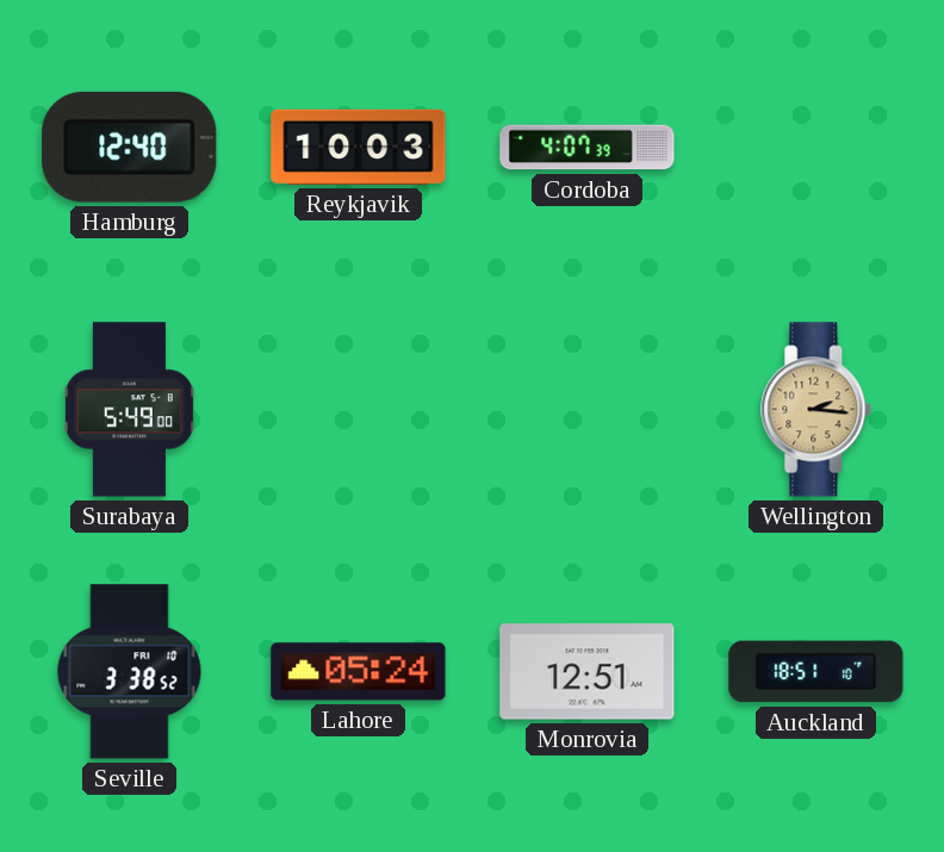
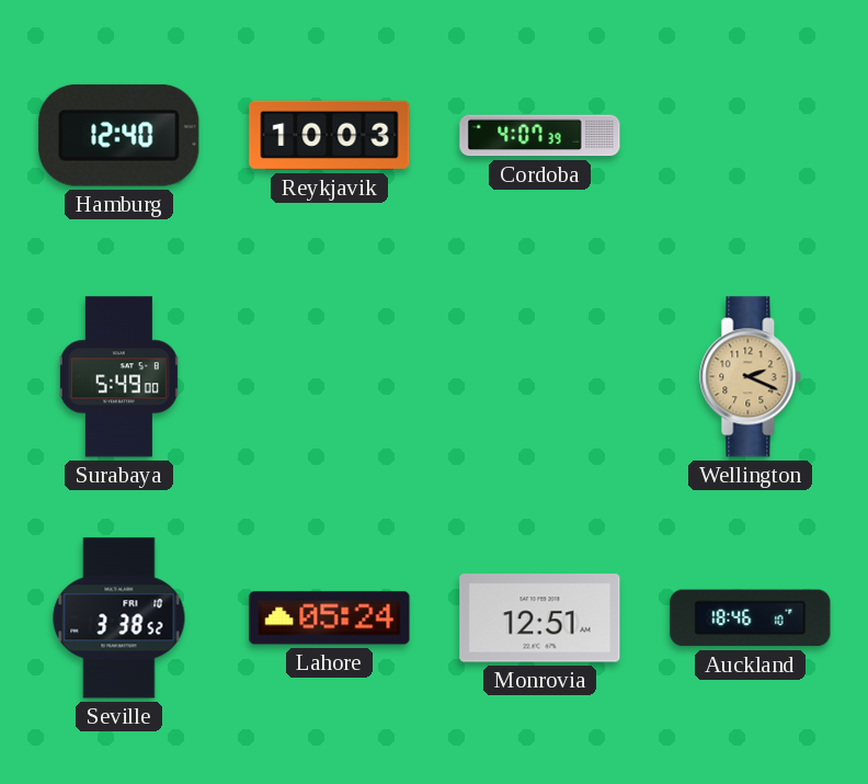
Wellington: 2:16 -> 2:19 (751, 377)
Auckland: 18:51 -> 18:46 (751, 618)
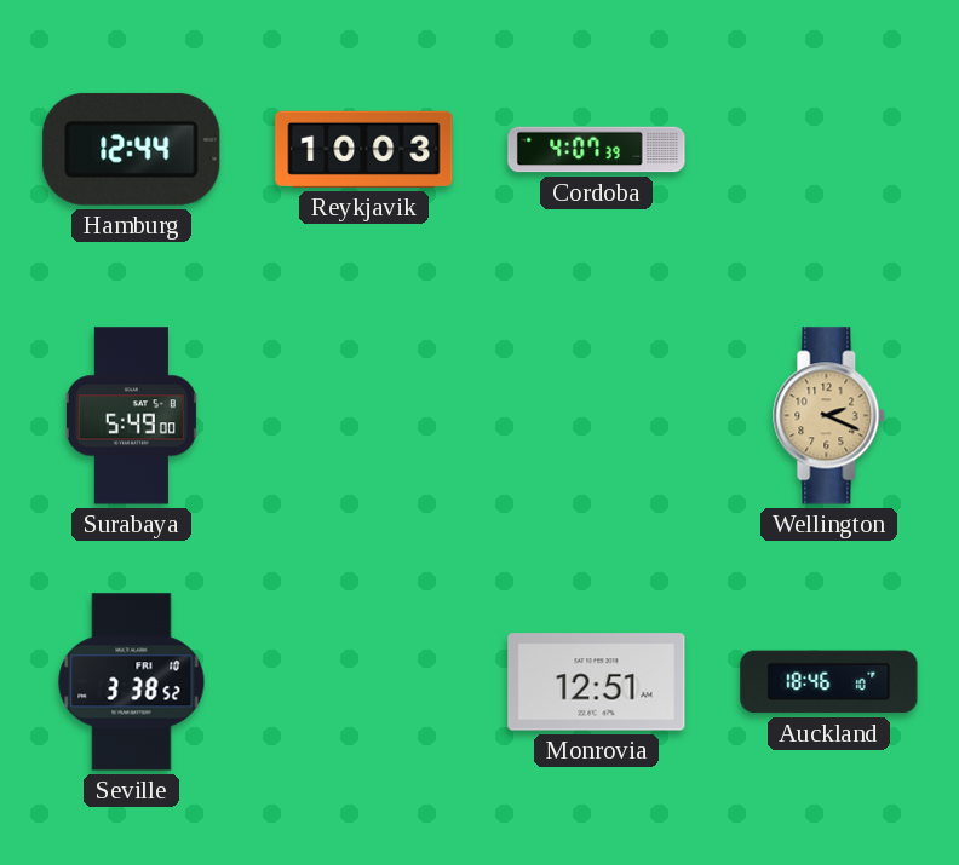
Hamburg: 12:40 -> 12:44 (132, 149)
Lahore: 05:24 -> none (330, 618)
